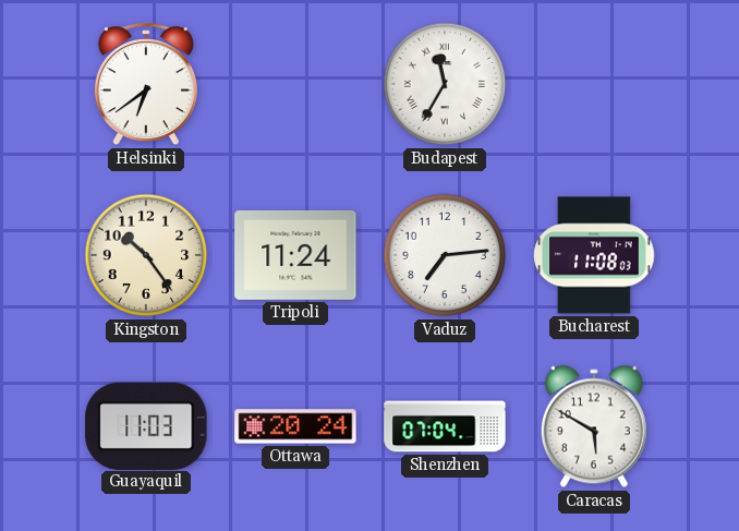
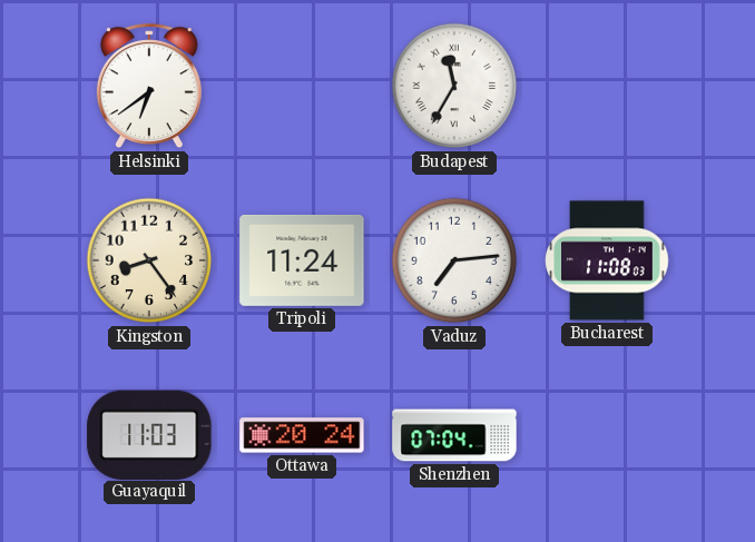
Kingston: 10:24 -> 8:24 (149, 260)
Caracas: 5:50 -> none (594, 426)
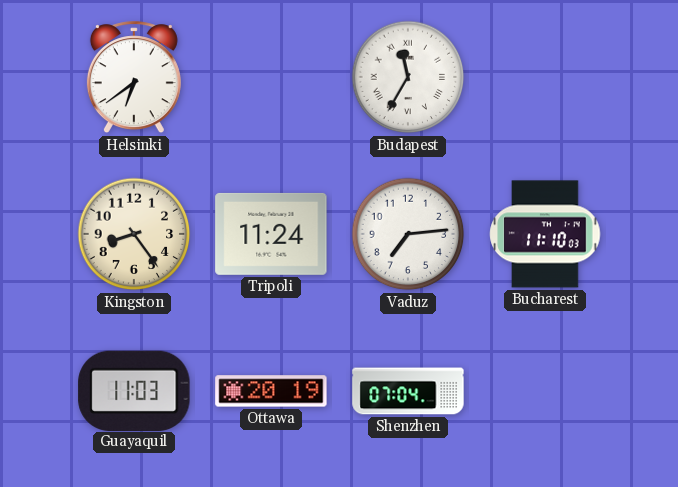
Bucharest: 11:08 -> 11:10 (545, 234)
Ottawa: 20:24 -> 20:19 (271, 391)
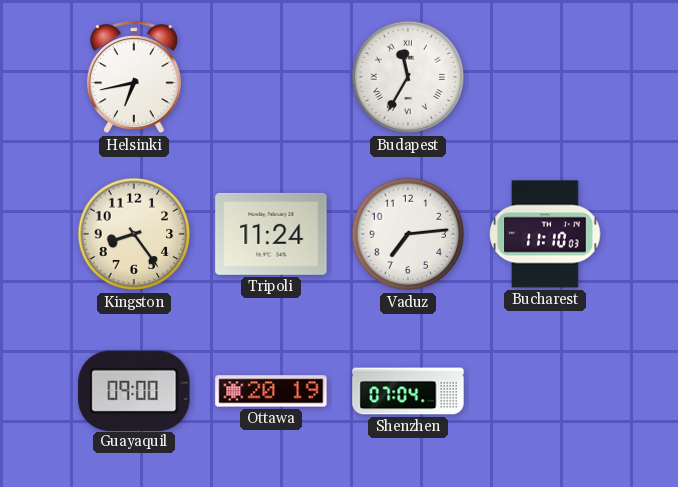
Helsinki: 6:39 -> 6:43 (134, 78)
Guayaquil: 11:03 -> 09:00 (134, 390)
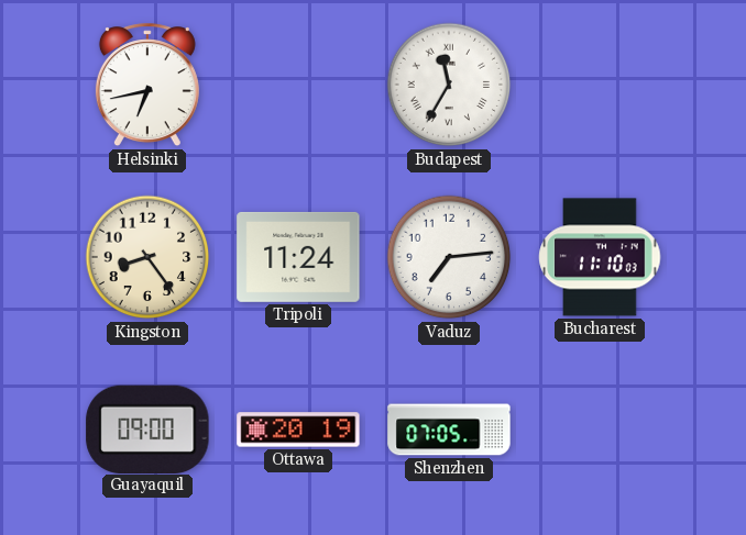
Shenzhen: 07:04 -> 07:05 (449, 430)
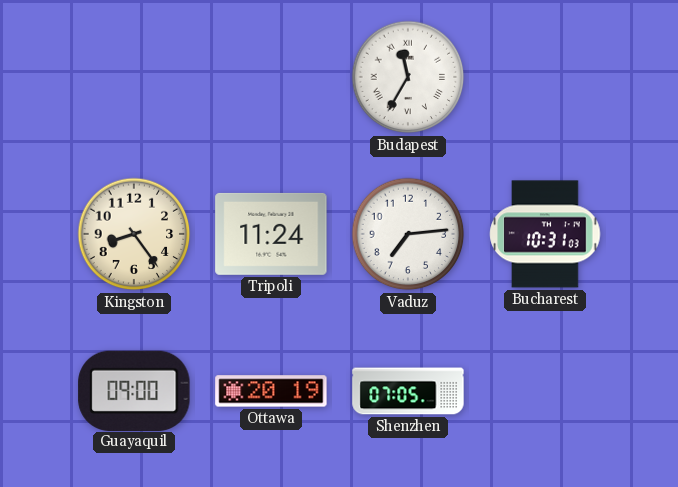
Helsinki: 6:43 -> none (147, 86)
Bucharest: 11:10 -> 10:31 (545, 234)
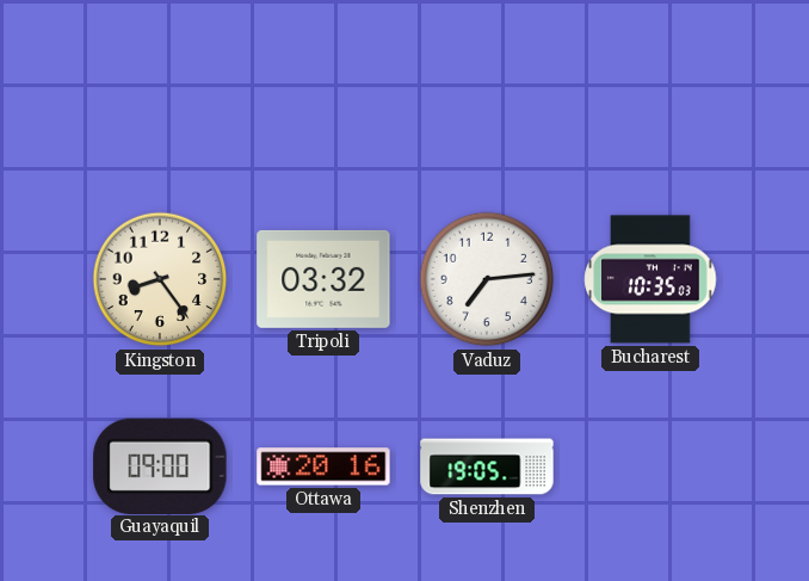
Budapest: 11:35 -> none (408, 77)
Tripoli: 11:24 -> 03:32 (323, 279)
Bucharest: 10:31 -> 10:35 (650, 279)
Ottawa: 20:19 -> 20:16 (323, 466)
Shenzhen: 07:05 -> 19:05 (487, 466)
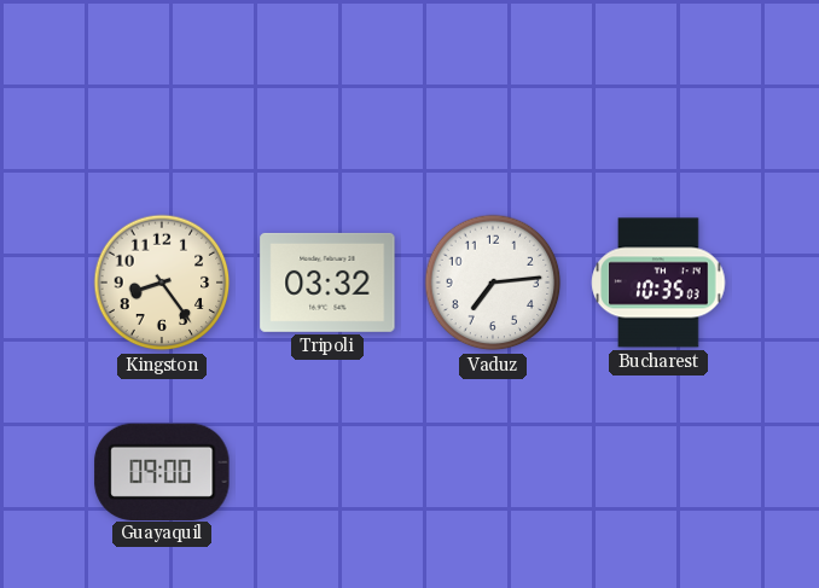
Ottawa: 20:16 -> none (323, 466)
Shenzhen: 19:05 -> none (487, 466)
